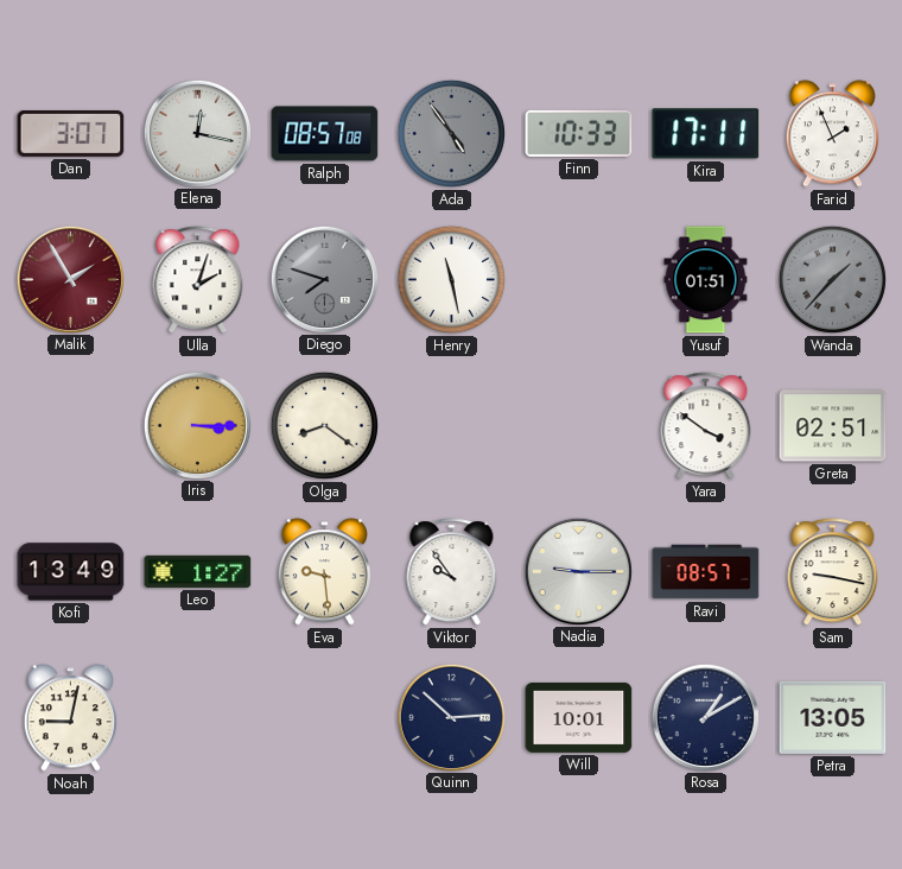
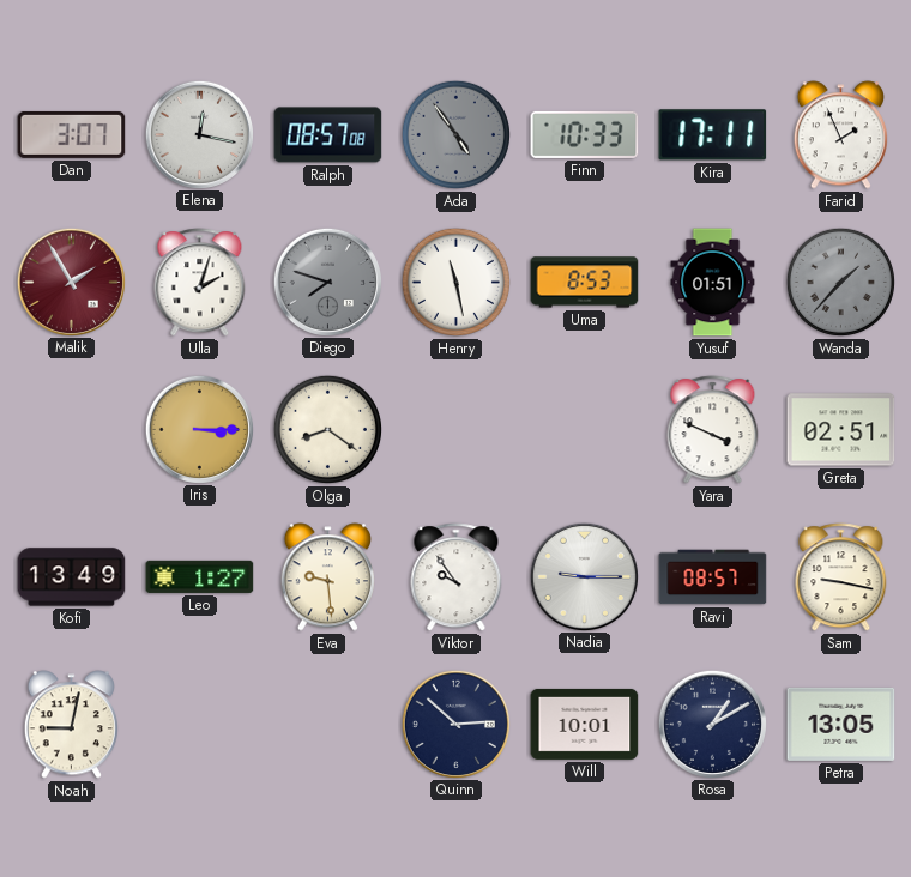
Uma: none -> 8:53 (585, 283)
Yara: 3:51 -> 3:49 (713, 430)
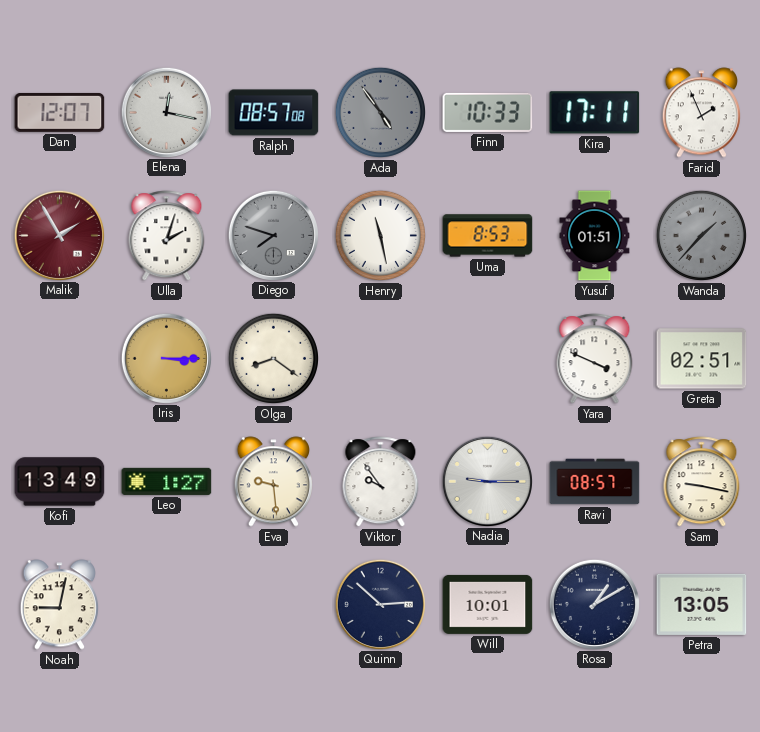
Dan: 3:07 -> 12:07 (60, 112)
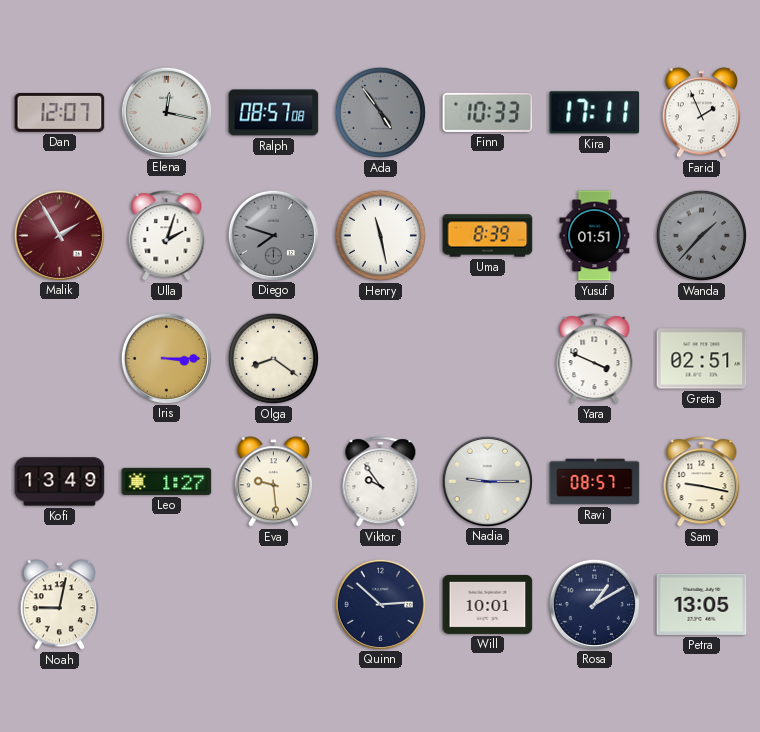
Uma: 8:53 -> 8:39 (488, 236)
